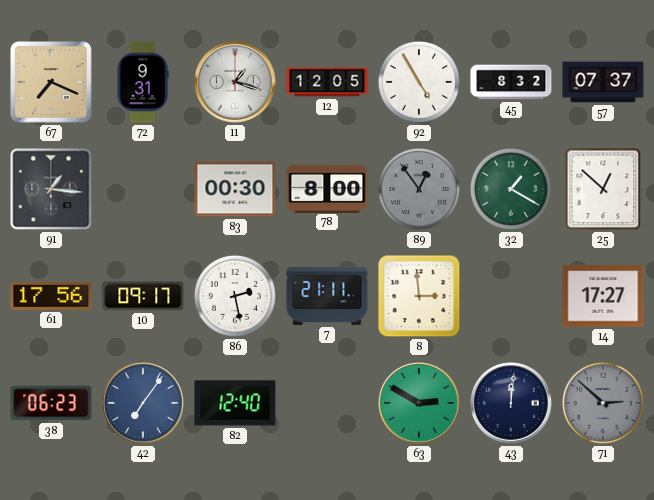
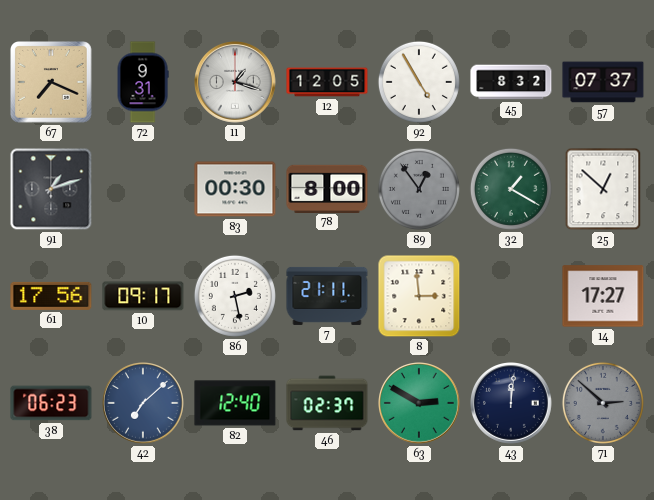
91: 1:16 -> 1:12 (51, 189)
42: 7:06 -> 7:08 (144, 404)
46: none -> 02:37 (327, 403)
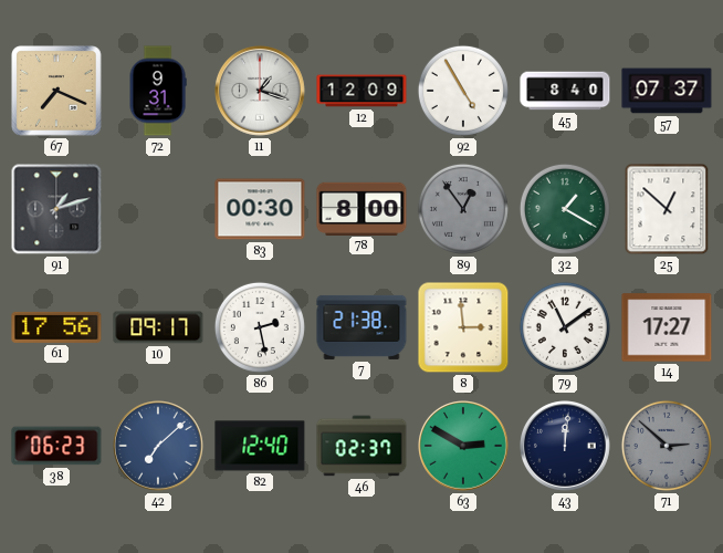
12: 12:05 -> 12:09 (361, 91)
45: 8:32 -> 8:40 (565, 91)
7: 21:11 -> 21:38 (361, 327)
79: none -> 11:09 (565, 327)
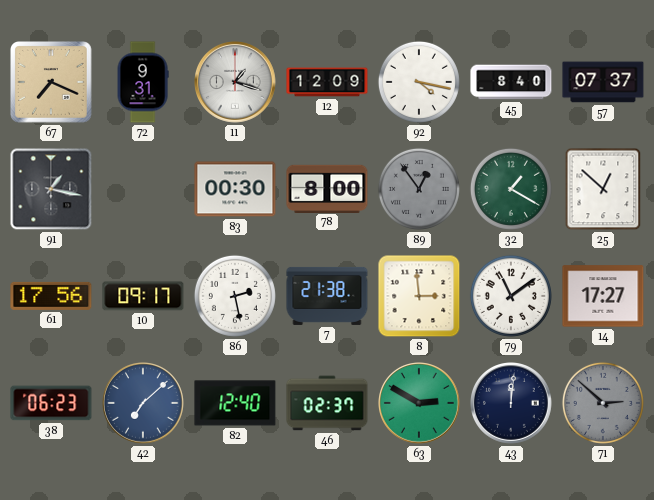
92: 4:55 -> 4:17 (419, 82)
91: 1:12 -> 1:17 (51, 189)
